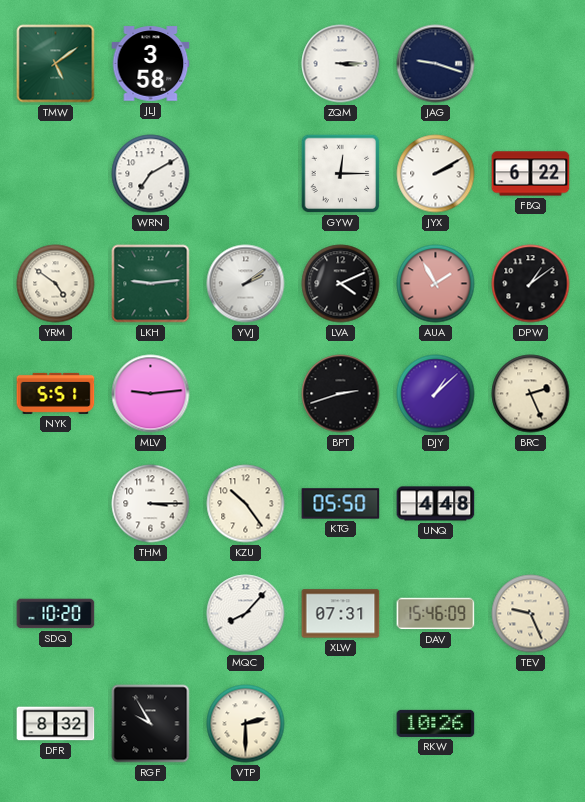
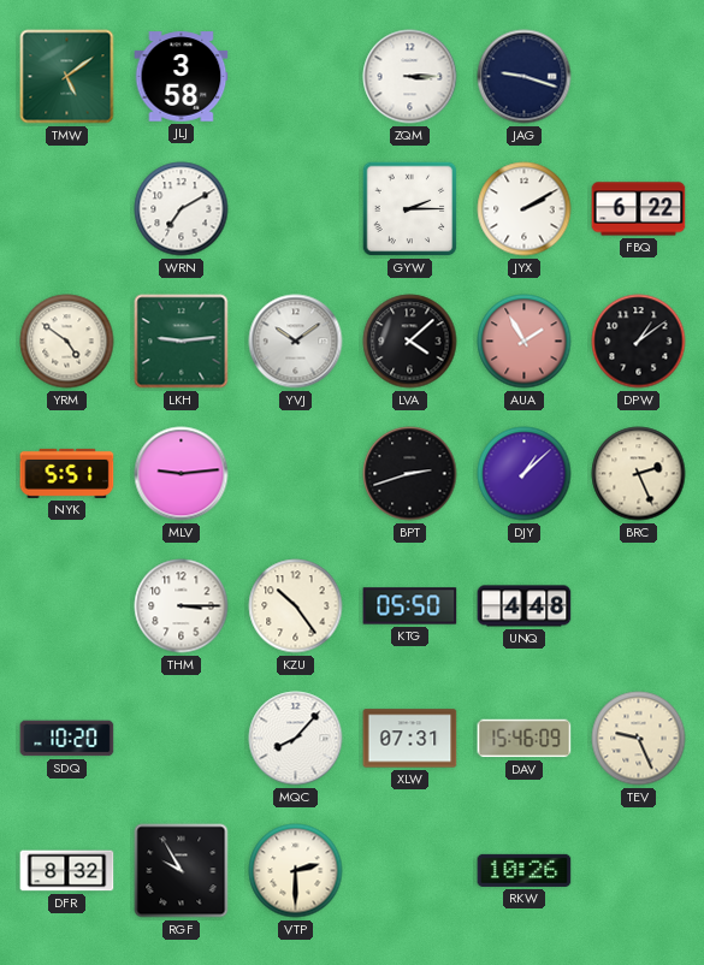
GYW: 12:15 -> 2:15 (410, 209)
YVJ: 2:09 -> 10:09 (296, 342)
LVA: 4:11 -> 4:08 (410, 342)
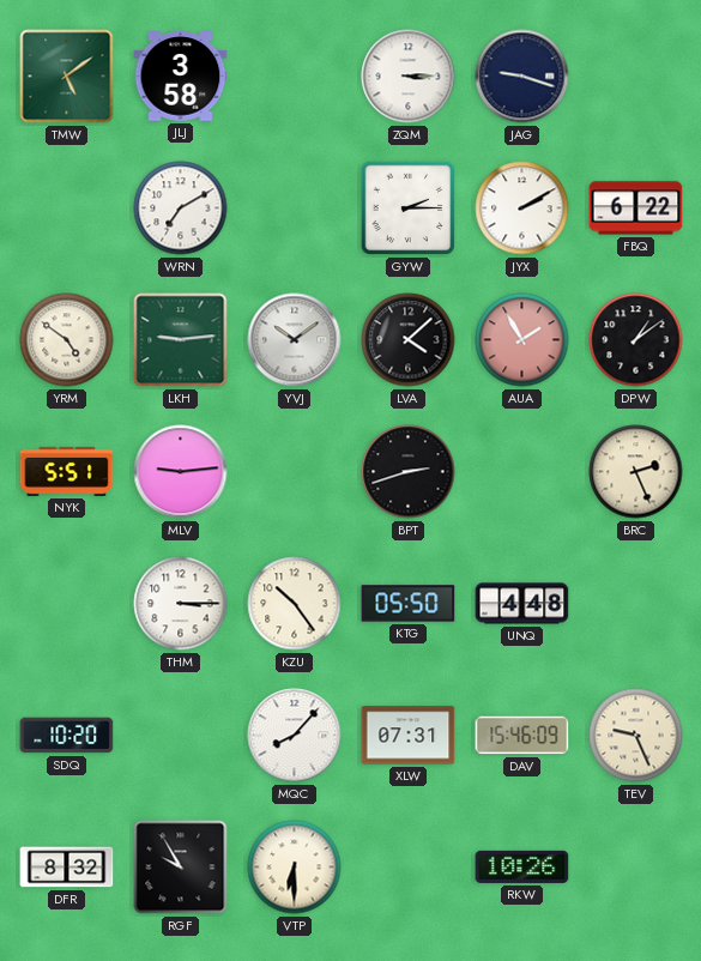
DJY: 1:08 -> none (525, 474)
VTP: 2:30 -> 6:30 (295, 868)
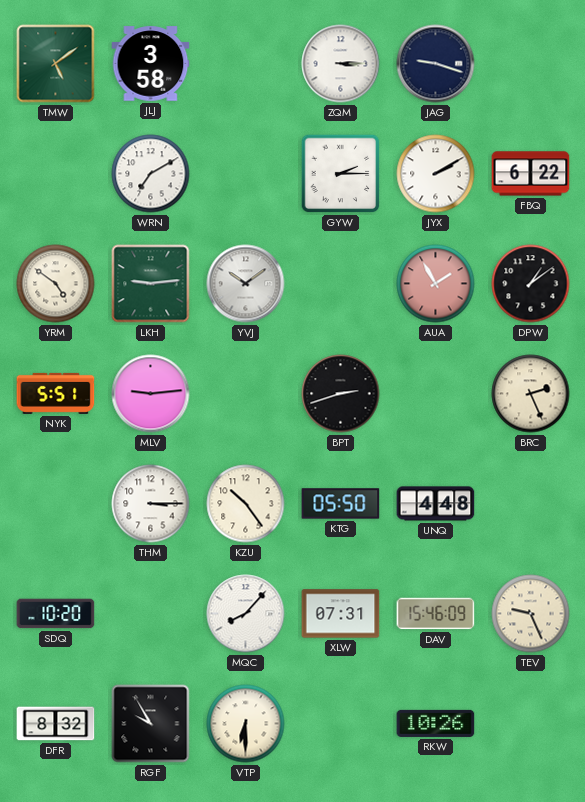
LVA: 4:08 -> none (409, 340)
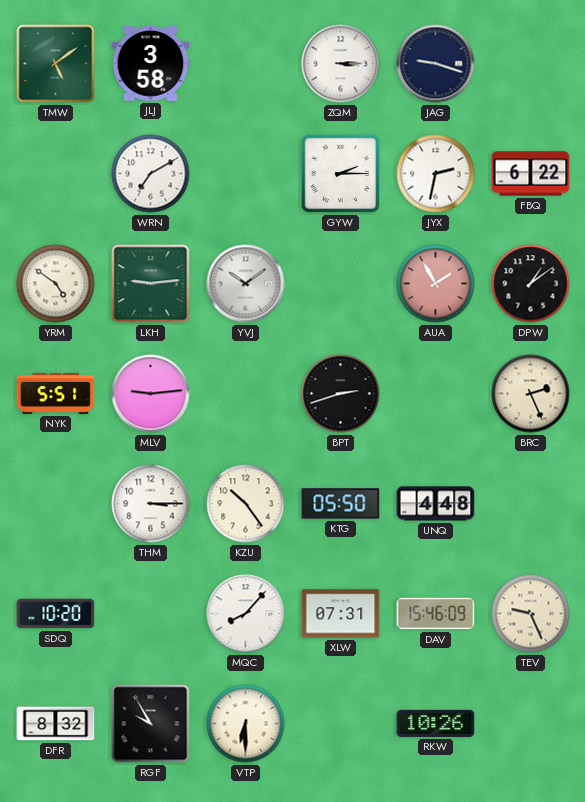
JYX: 2:10 -> 2:32 (436, 174)
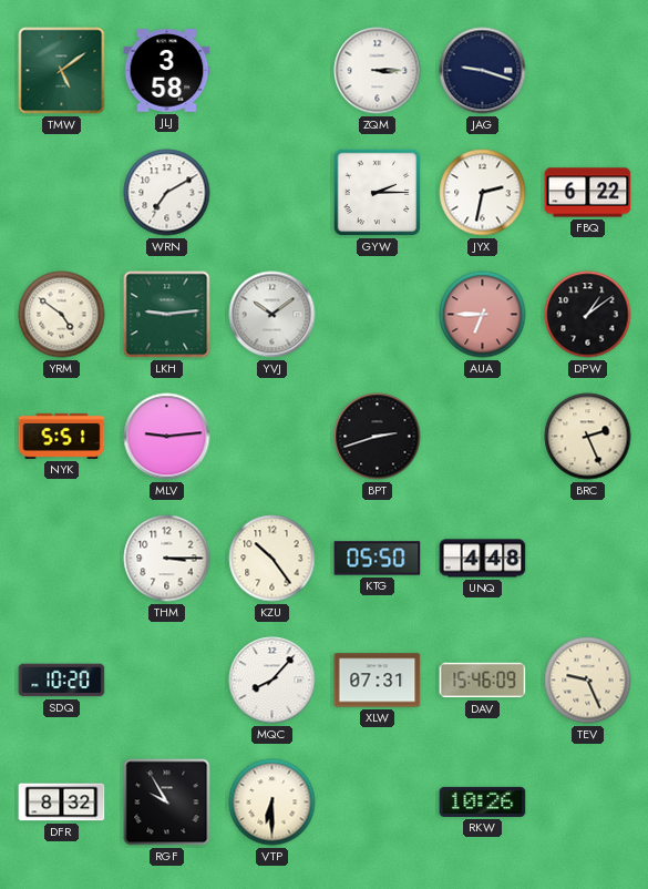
AUA: 1:55 -> 6:45 (483, 315)
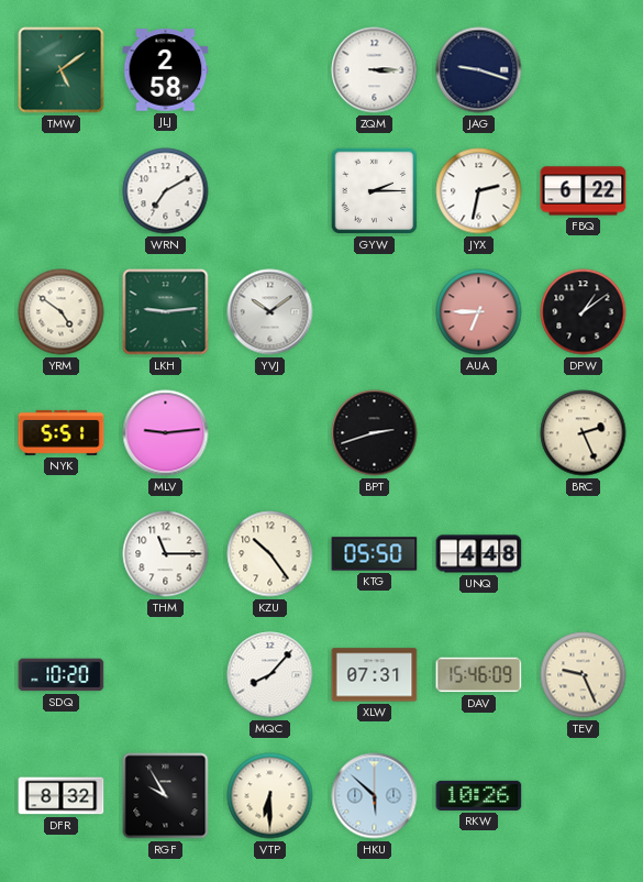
JLJ: 3:58 -> 2:58 (166, 70)
THM: 3:15 -> 11:15 (166, 554)
HKU: none -> 5:52 (375, 796)
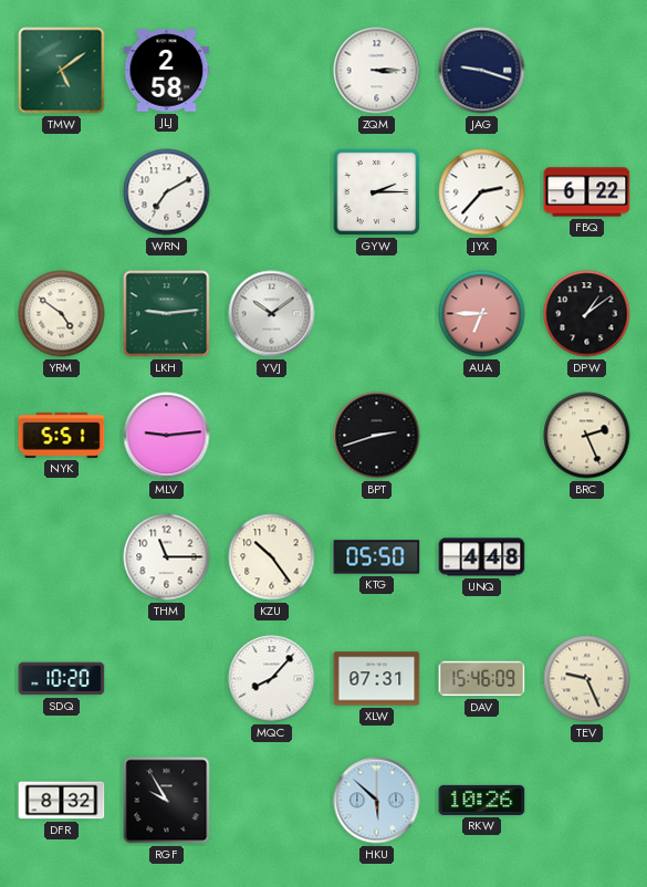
JYX: 2:32 -> 2:37 (482, 192)
VTP: 6:30 -> none (270, 796)
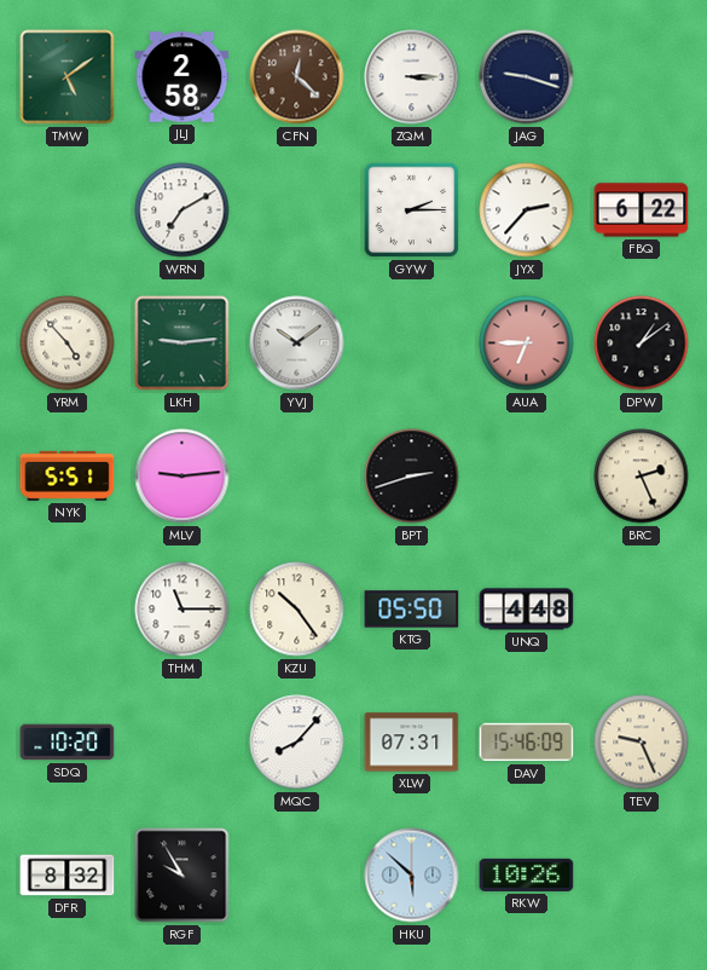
CFN: none -> 12:22 (297, 77)
YRM: 4:51 -> 4:53 (68, 343)
